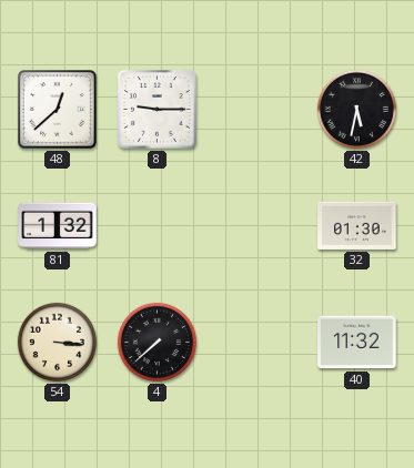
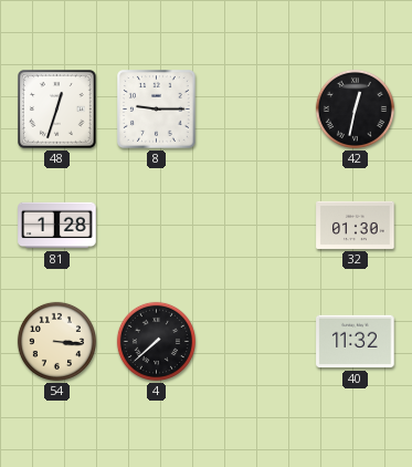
48: 12:38 -> 12:33 (57, 110)
42: 5:32 -> 12:32 (355, 108)
81: 1:32 -> 1:28 (57, 226)
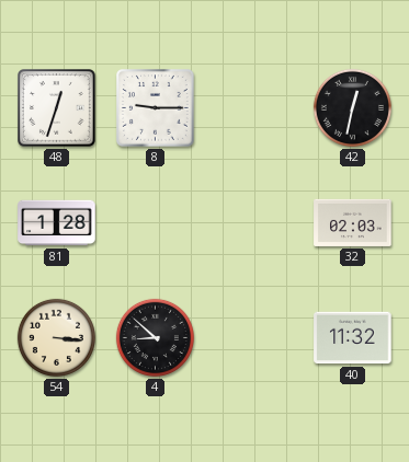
32: 01:30 -> 02:03 (353, 222)
4: 7:38 -> 8:52 (155, 337)
